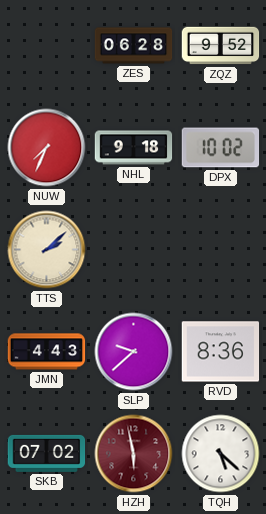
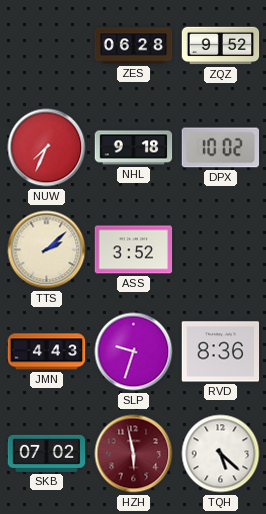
ASS: none -> 3:52 (134, 250)
SLP: 9:38 -> 9:33 (134, 352)
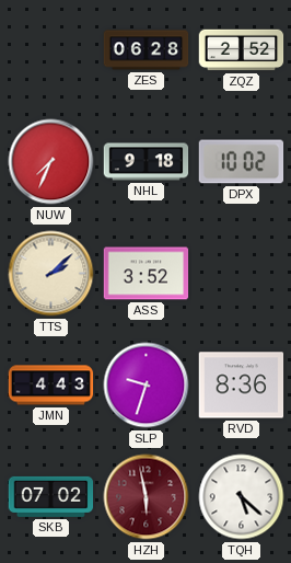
ZQZ: 9:52 -> 2:52 (242, 50)
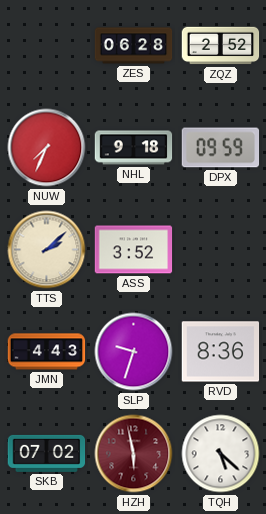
DPX: 10:02 -> 09:59 (221, 148)
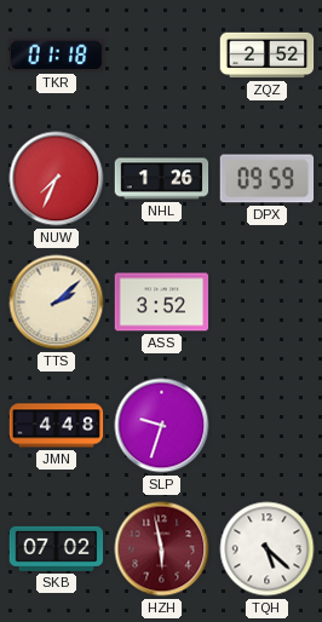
TKR: none -> 01:18 (56, 56)
ZES: 06:28 -> none (134, 46)
NHL: 9:18 -> 1:26 (162, 179)
JMN: 4:43 -> 4:48 (57, 426)
RVD: 8:36 -> none (221, 352)
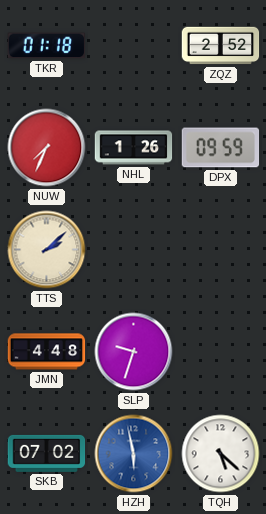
ASS: 3:52 -> none (162, 303)
HZH dial: burgundy -> blue (134, 454)
